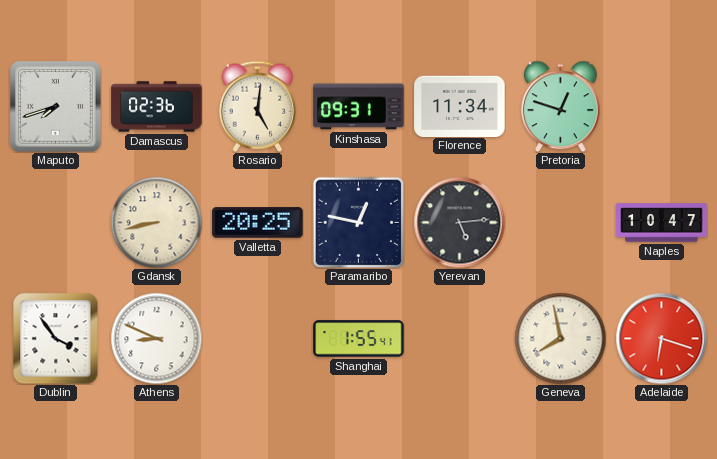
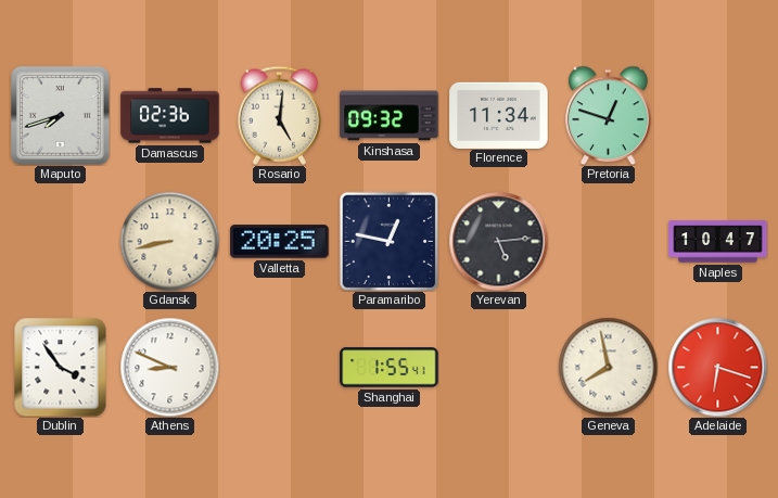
Kinshasa: 09:31 -> 09:32 (390, 116)
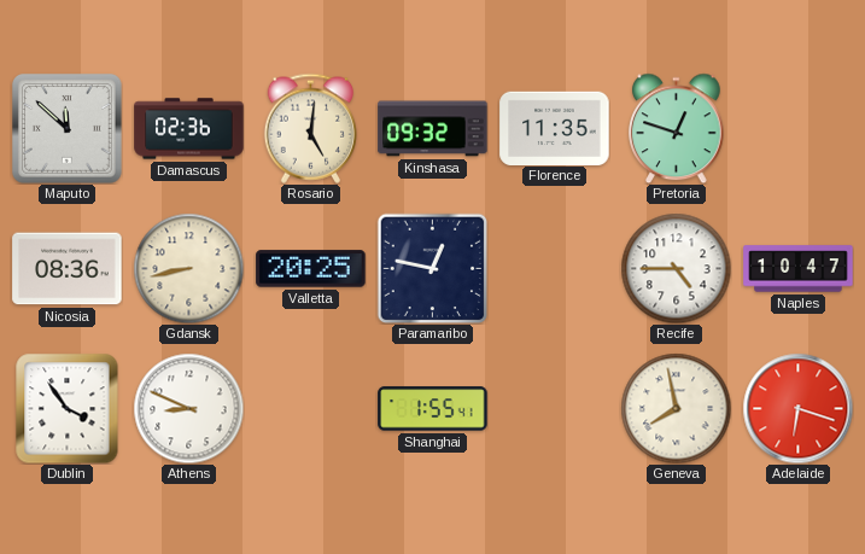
Maputo: 7:42 -> 11:52 (68, 129)
Florence: 11:34 -> 11:35 (555, 128)
Nicosia: none -> 08:36 (68, 269)
Yerevan: 5:14 -> none (498, 241)
Recife: none -> 4:45 (676, 268)
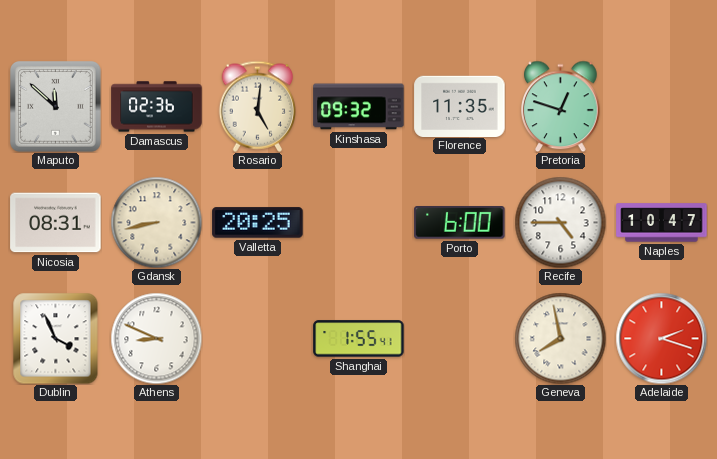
Nicosia: 08:36 -> 08:31 (56, 223)
Paramaribo: 12:47 -> none (432, 268)
Porto: none -> 6:00 (460, 223)
Dublin: 3:54 -> 3:56 (56, 338)
Adelaide: 6:18 -> 2:18 (661, 338)
